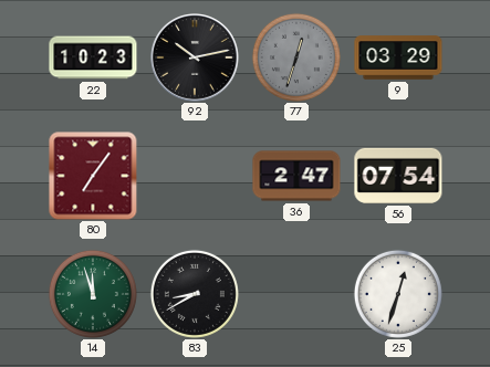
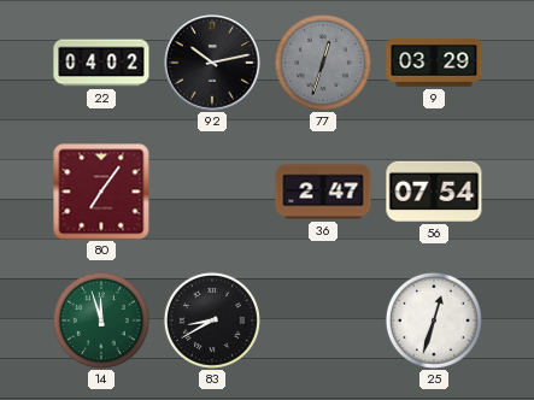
22: 10:23 -> 04:02 (101, 63)
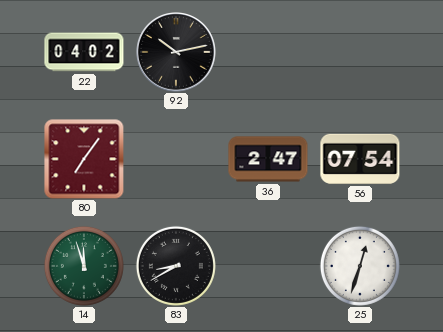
77: 12:33 -> none (323, 63)
9: 03:29 -> none (434, 63)
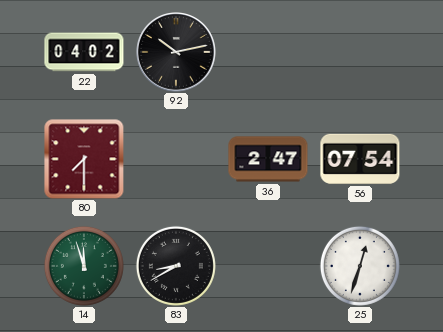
80: 7:06 -> 7:30 (84, 159)
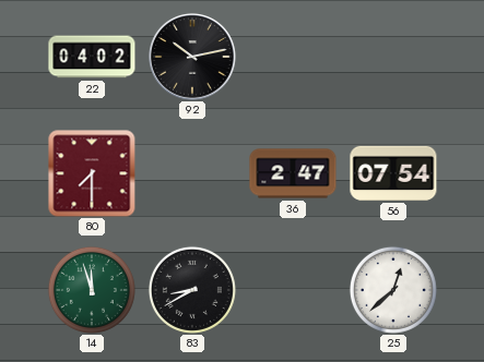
25: 12:33 -> 12:38 (393, 290)
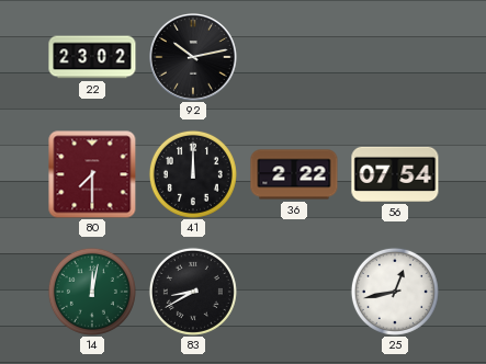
22: 04:02 -> 23:02 (92, 57)
41: none -> 12:00 (193, 174)
36: 2:47 -> 2:22 (294, 174)
14: 11:57 -> 12:02 (92, 292)
25: 12:38 -> 12:43 (395, 292)
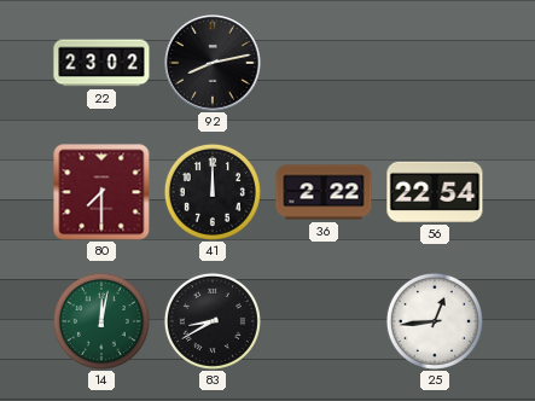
92: 10:13 -> 8:13 (213, 63)
56: 07:54 -> 22:54 (435, 192)
25: 12:43 -> 12:44 (435, 321)
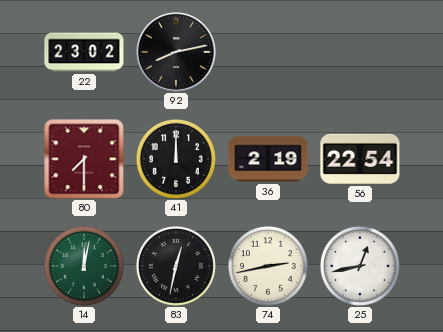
36: 2:22 -> 2:19 (268, 159)
83: 8:40 -> 12:32 (176, 266)
74: none -> 2:43 (268, 266)
25: 12:44 -> 12:43 (360, 266)
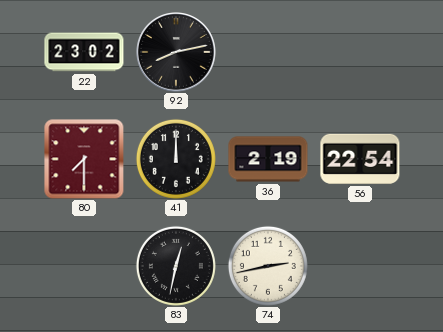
14: 12:02 -> none (84, 266)
25: 12:43 -> none (360, 266)
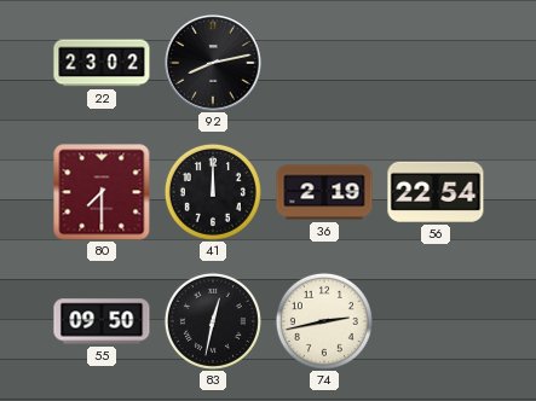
55: none -> 09:50 (102, 321)
